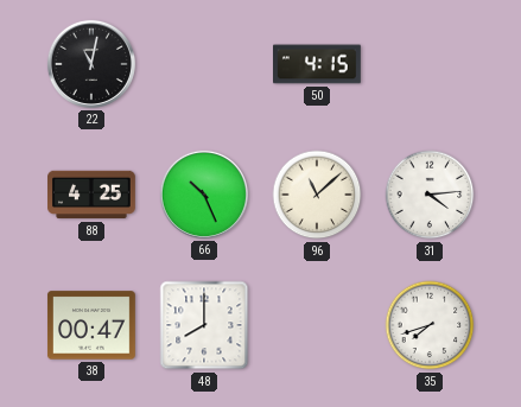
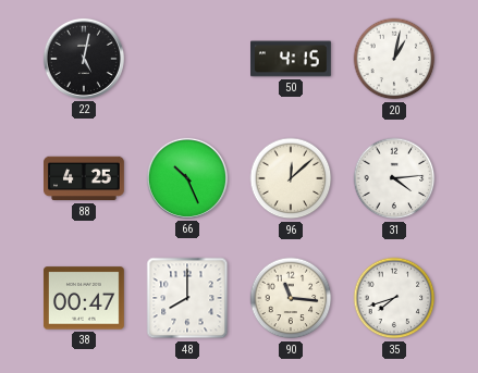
22: 11:02 -> 5:02 (84, 59)
20: none -> 1:02 (394, 59)
96: 11:08 -> 12:08 (291, 178)
90: none -> 11:16 (291, 298)
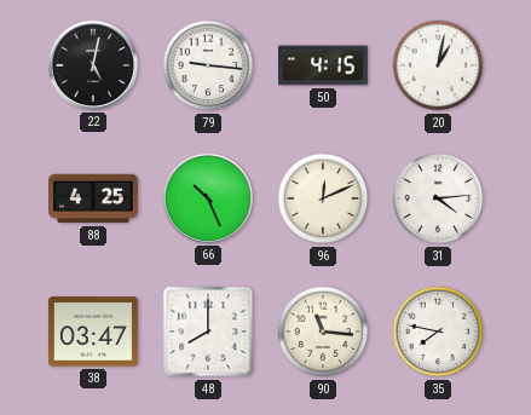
79: none -> 9:16 (208, 65)
96: 12:08 -> 12:11 (323, 198)
38: 00:47 -> 03:47 (93, 332)
35: 7:42 -> 7:47 (438, 332)
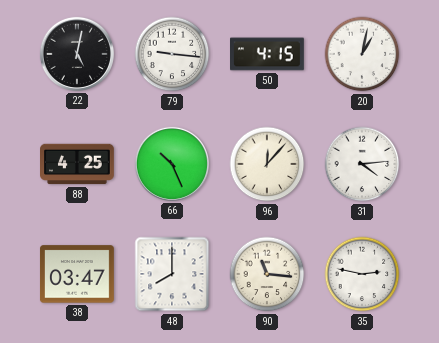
96: 12:11 -> 12:07 (267, 164)
35: 7:47 -> 2:47 (362, 274)
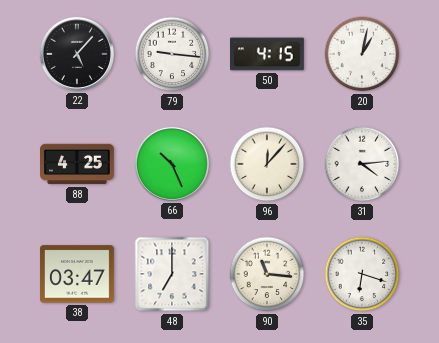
22: 5:02 -> 5:07 (77, 54)
48: 8:00 -> 7:00 (172, 274)
35: 2:47 -> 6:18 (362, 274)
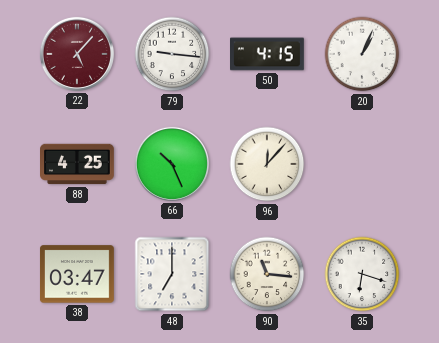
22 dial: black -> burgundy (77, 54)
20: 1:02 -> 1:04 (362, 54)
31: 4:14 -> none (362, 164)
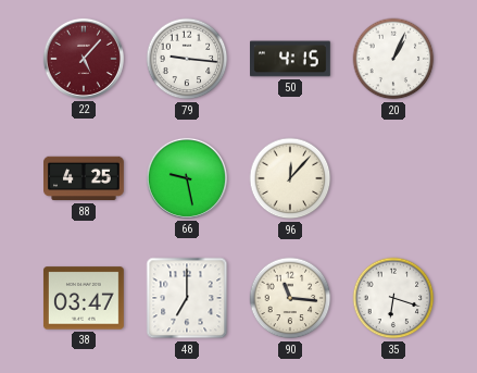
66: 10:26 -> 9:28 (187, 178)
